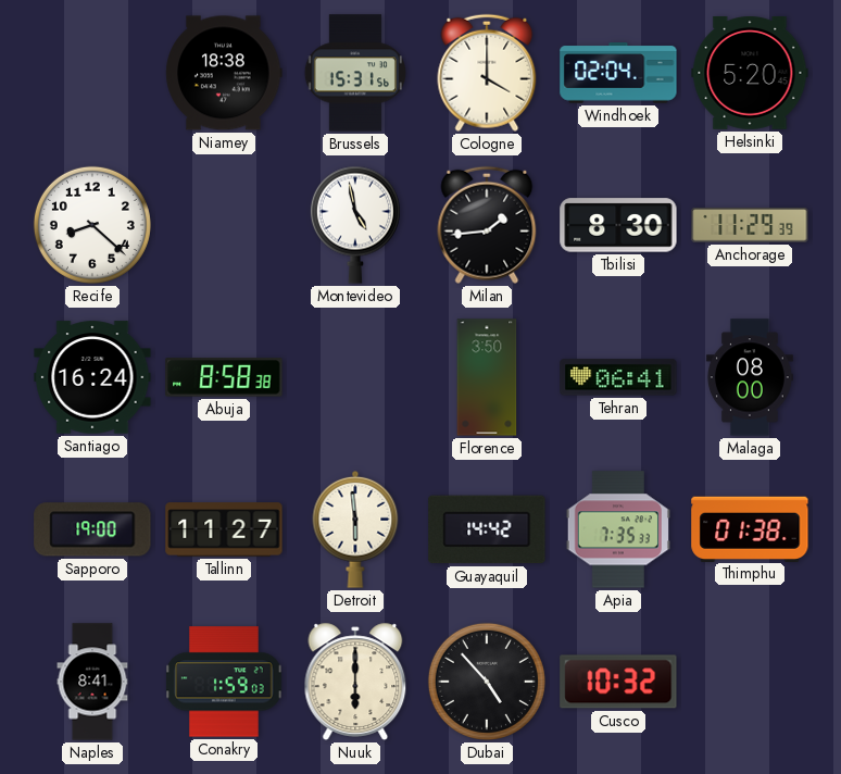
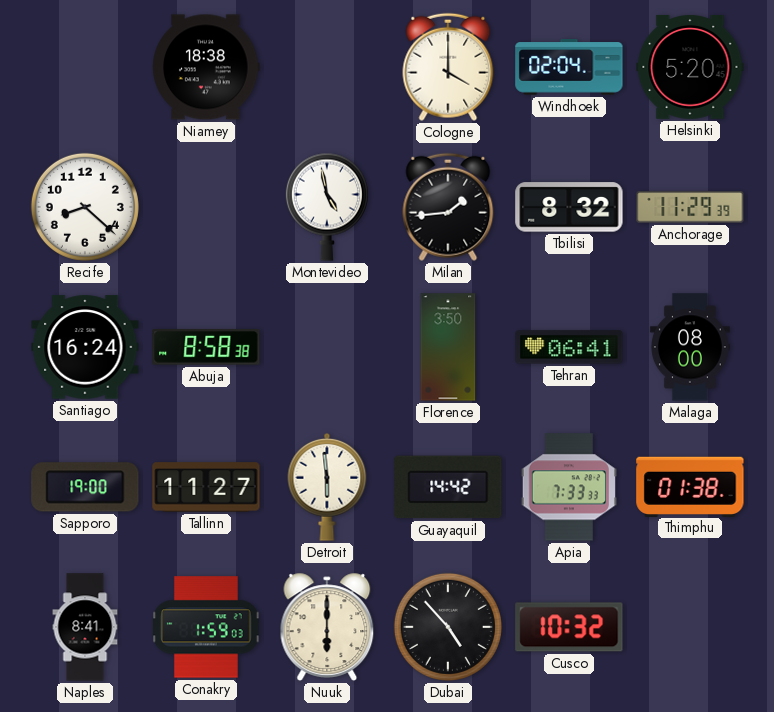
Brussels: 15:31 -> none (355, 73)
Tbilisi: 8:30 -> 8:32 (569, 207)
Apia: 7:35 -> 7:33 (569, 487)
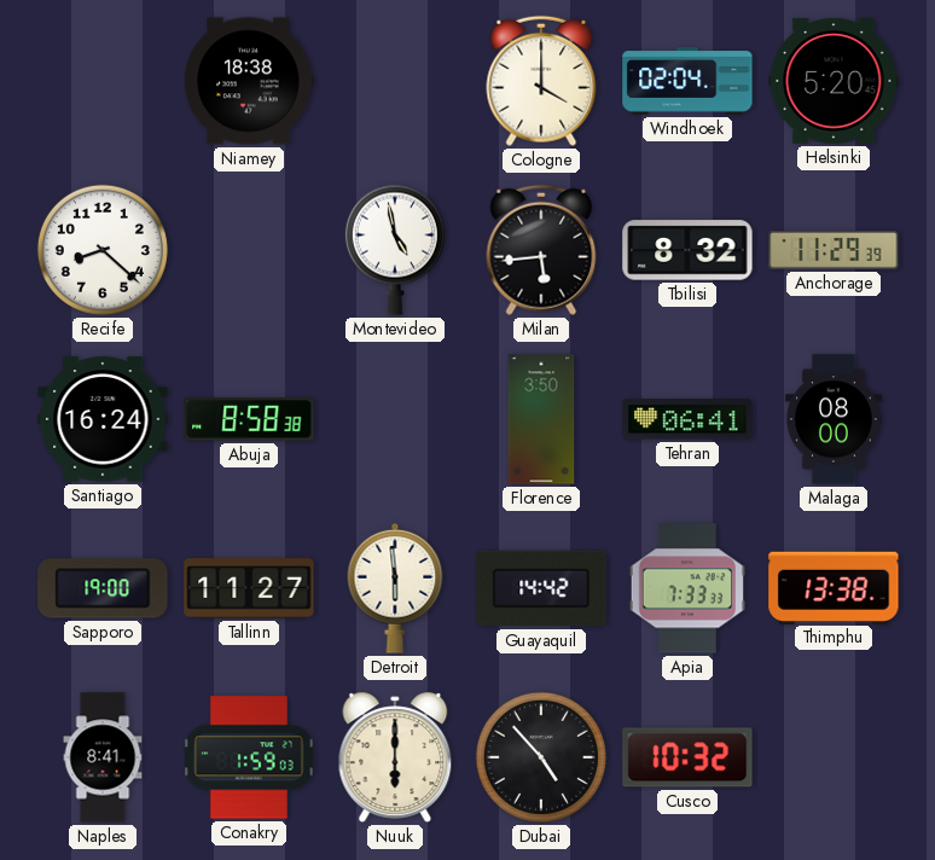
Milan: 1:44 -> 5:44 (541, 250)
Thimphu: 01:38 -> 13:38 (834, 587)
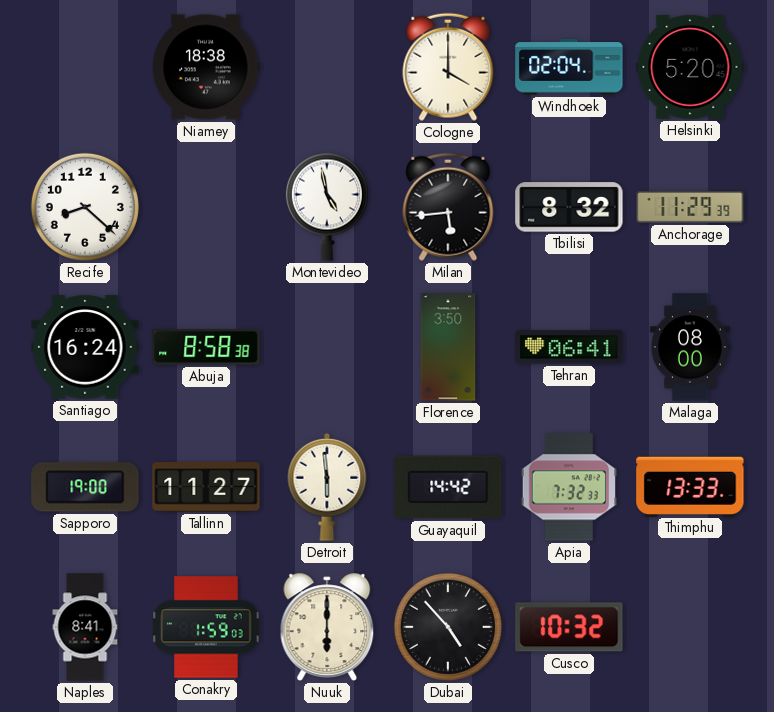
Apia: 7:33 -> 7:32 (569, 487)
Thimphu: 13:38 -> 13:33 (690, 486)
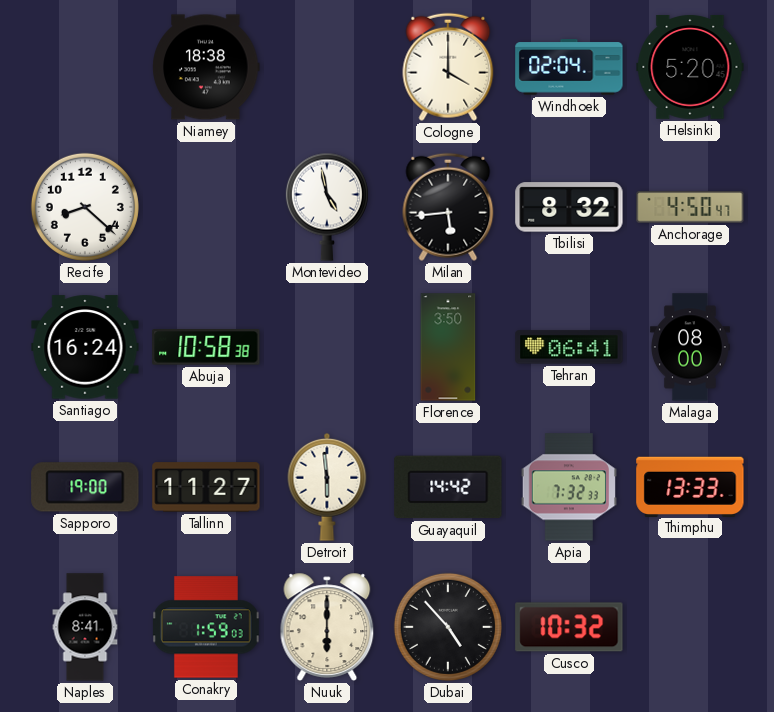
Anchorage: 11:29 -> 4:50 (690, 208)
Abuja: 8:58 -> 10:58 (206, 347)
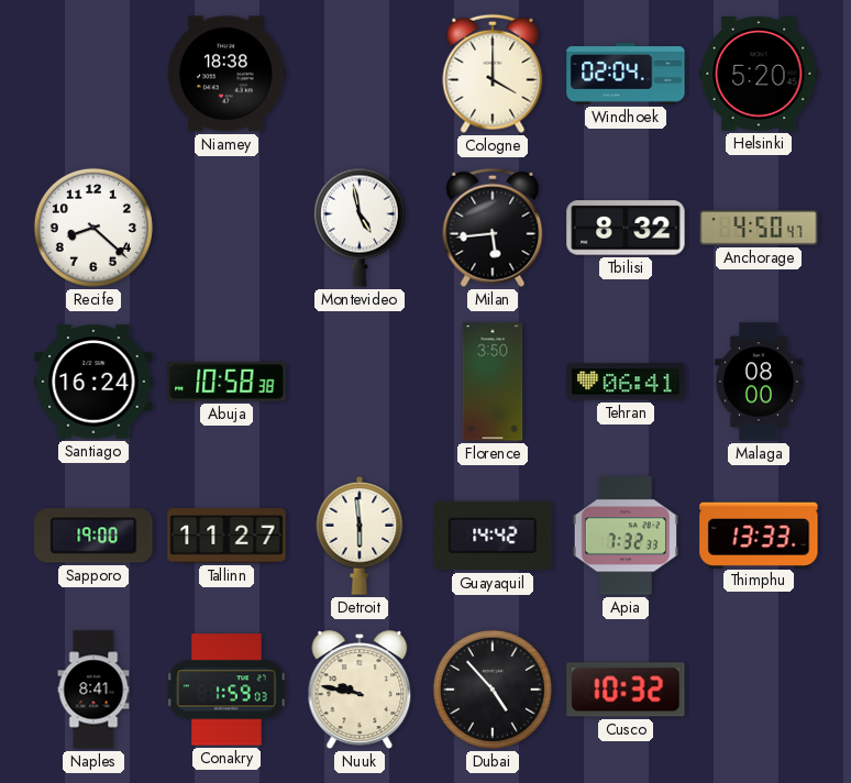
Nuuk: 6:00 -> 9:47 (360, 690)
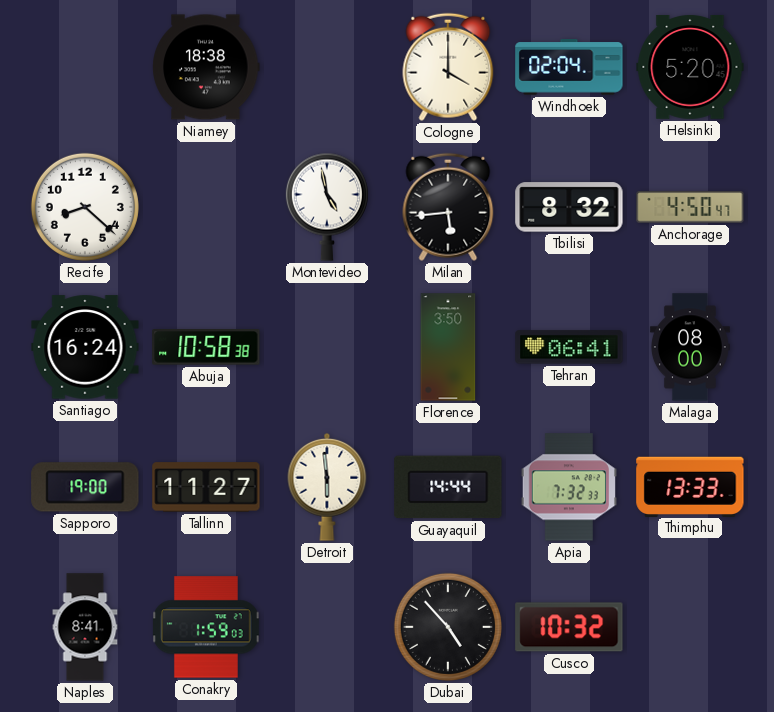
Guayaquil: 14:42 -> 14:44 (448, 487)
Nuuk: 9:47 -> none (360, 690)
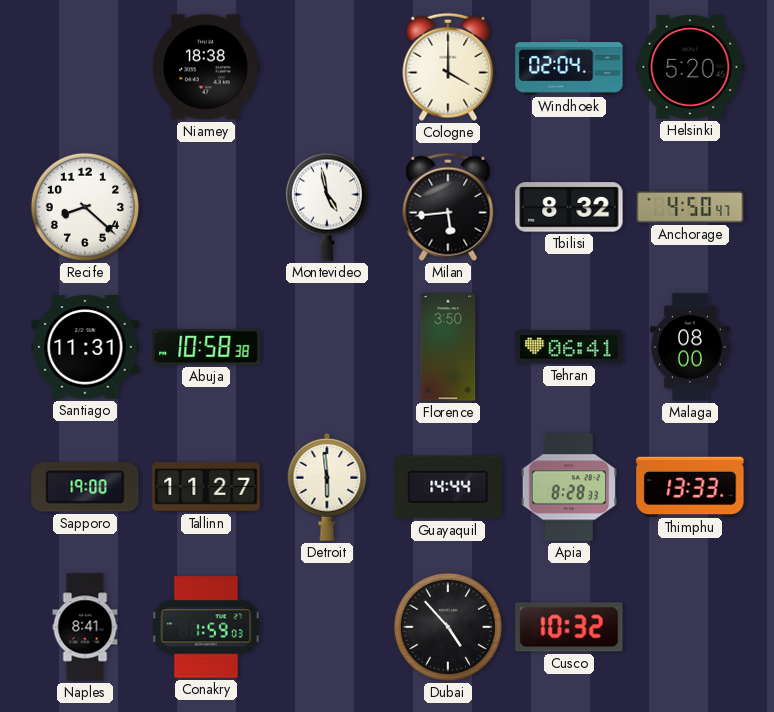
Santiago: 16:24 -> 11:31 (85, 347)
Apia: 7:32 -> 8:28 (569, 487)
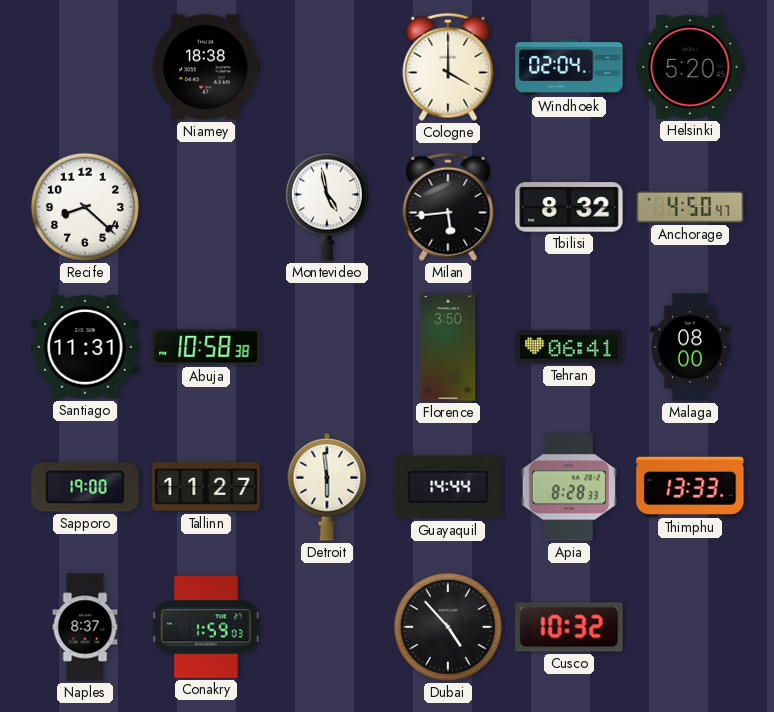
Naples: 8:41 -> 8:37 (85, 627)
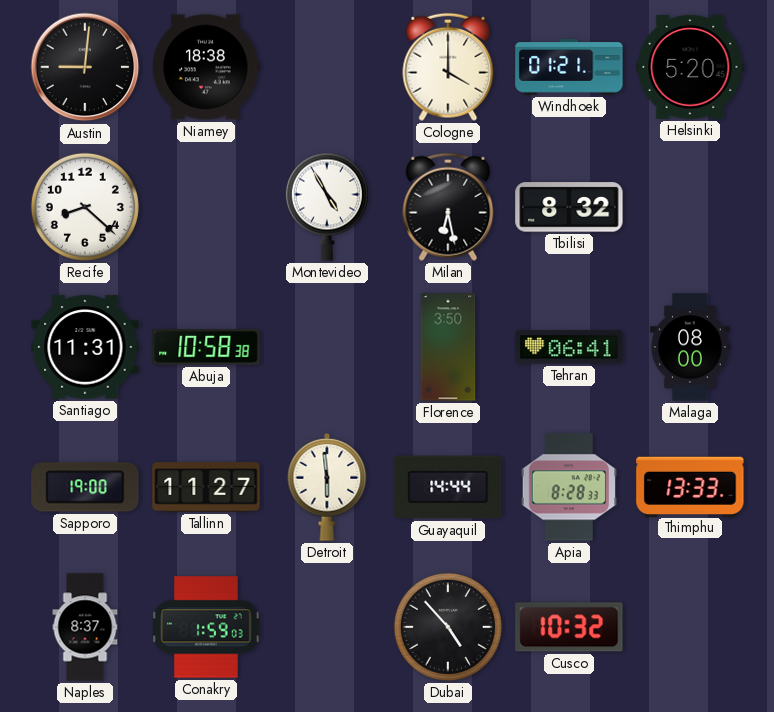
Austin: none -> 9:01 (85, 67)
Windhoek: 02:04 -> 01:21 (569, 67)
Montevideo: 4:58 -> 4:55 (327, 207)
Milan: 5:44 -> 6:28 (448, 207)
Anchorage: 4:50 -> none (690, 208)
